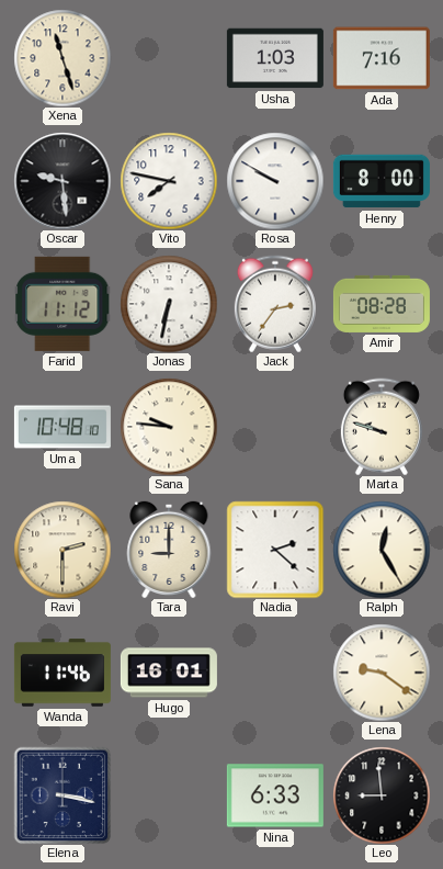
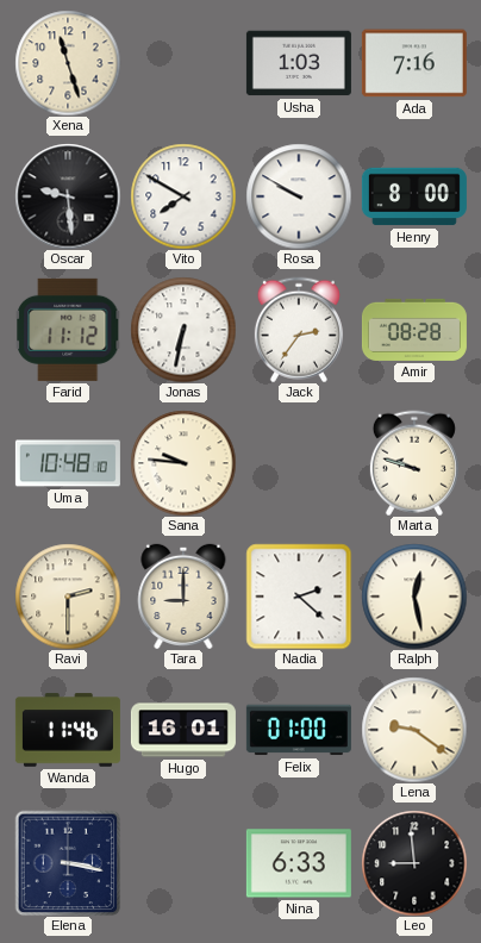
Vito: 7:47 -> 7:50 (183, 196)
Ralph: 12:25 -> 12:28 (414, 597)
Felix: none -> 01:00 (299, 730)
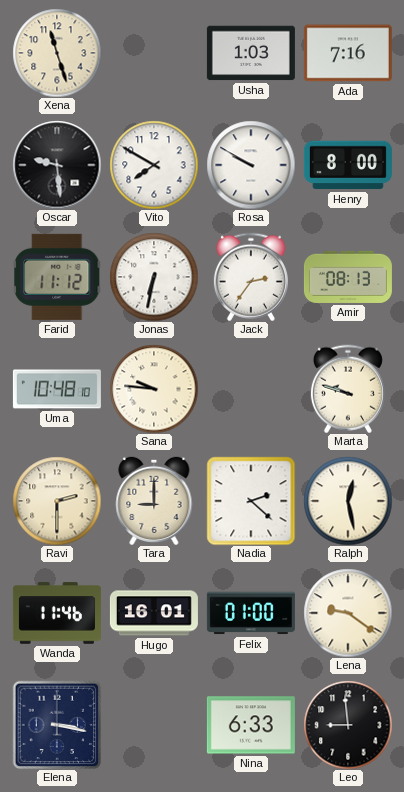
Amir: 08:28 -> 08:13 (348, 277)
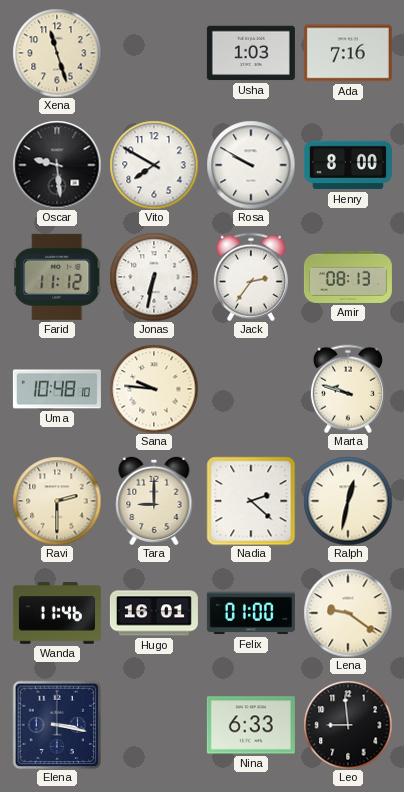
Ralph: 12:28 -> 12:32 (348, 501)
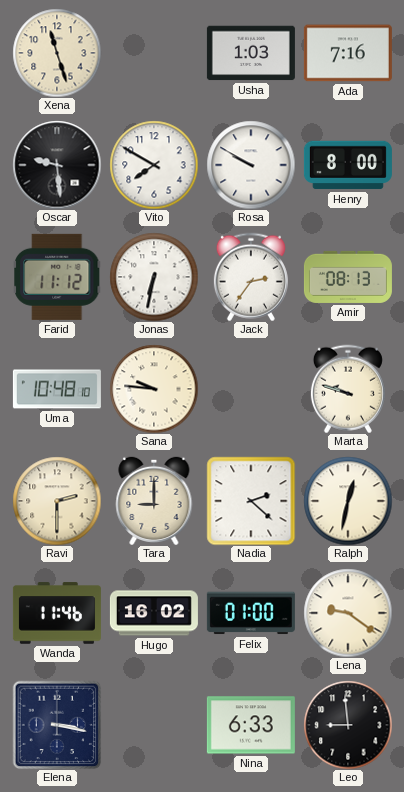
Hugo: 16:01 -> 16:02 (154, 613)
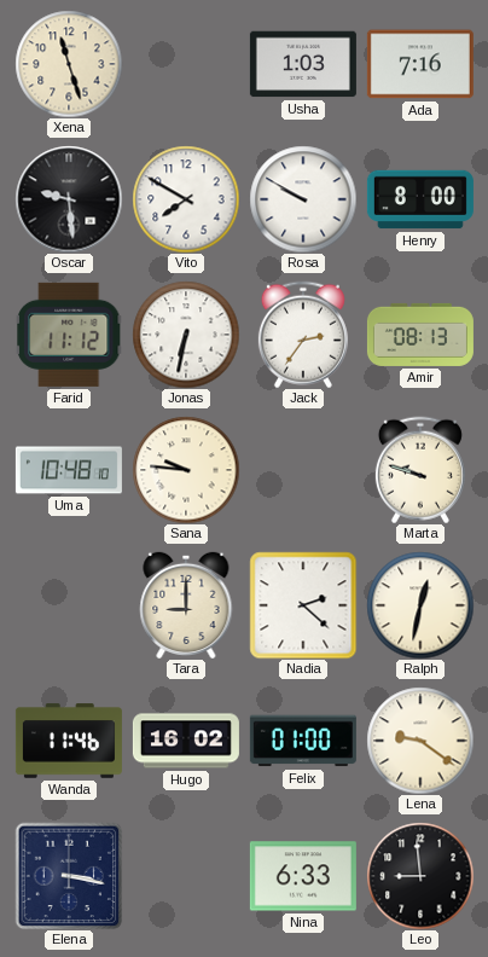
Ravi: 2:30 -> none (57, 501)
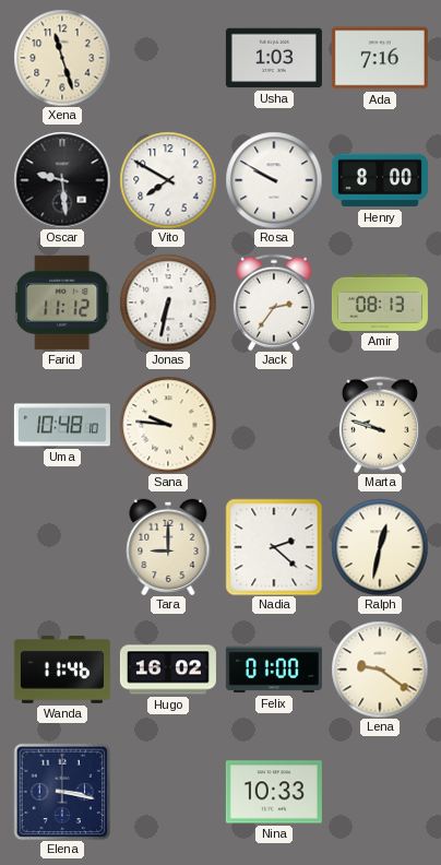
Nina: 6:33 -> 10:33 (274, 792)
Leo: 8:59 -> none (420, 876)
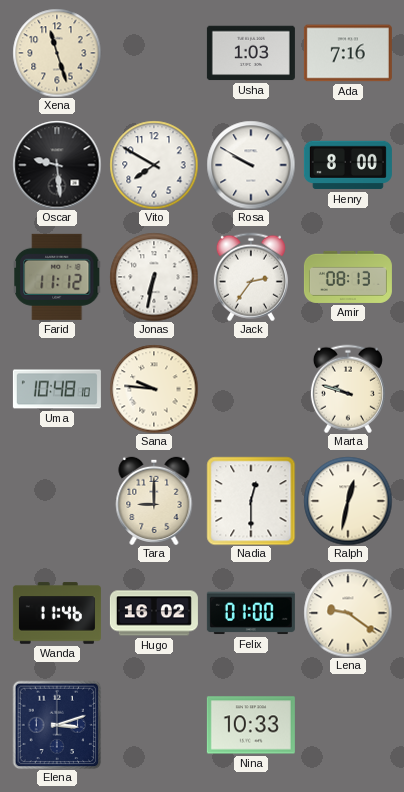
Nadia: 2:22 -> 12:30 (251, 501)
Elena: 3:17 -> 3:12 (57, 725)
